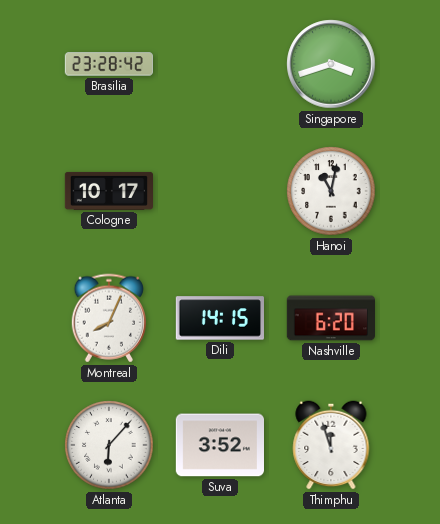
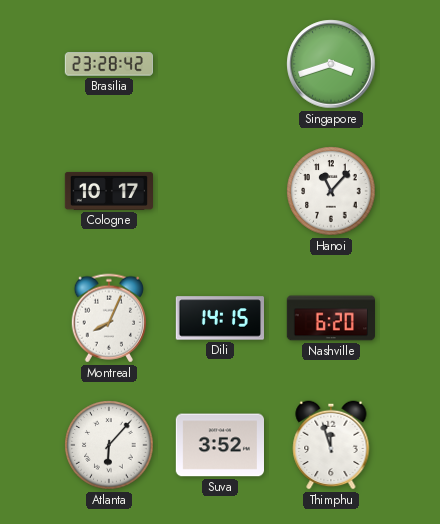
Hanoi: 11:02 -> 11:07 (331, 191)
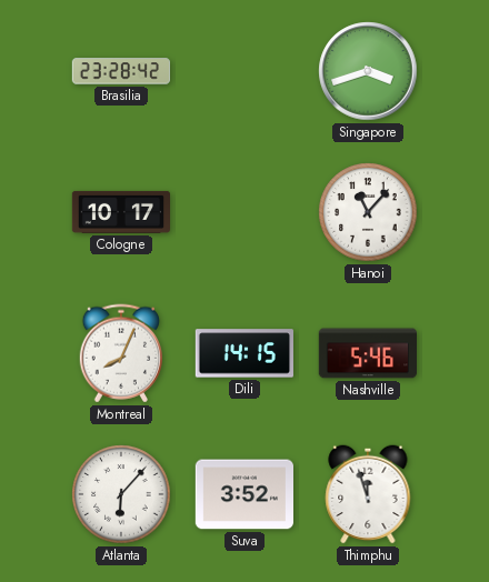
Nashville: 6:20 -> 5:46 (367, 353)
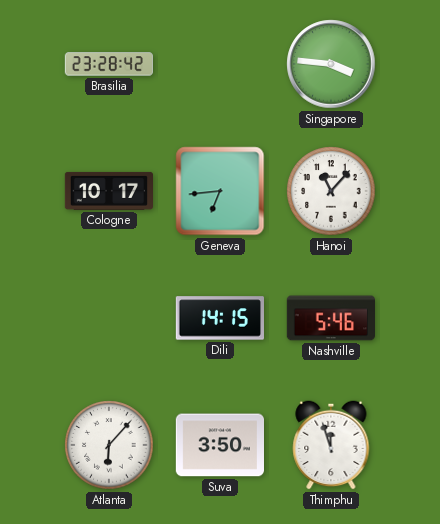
Singapore: 3:42 -> 3:46 (331, 64)
Geneva: none -> 6:44 (220, 191)
Montreal: 8:04 -> none (120, 353)
Suva: 3:52 -> 3:50 (219, 445)
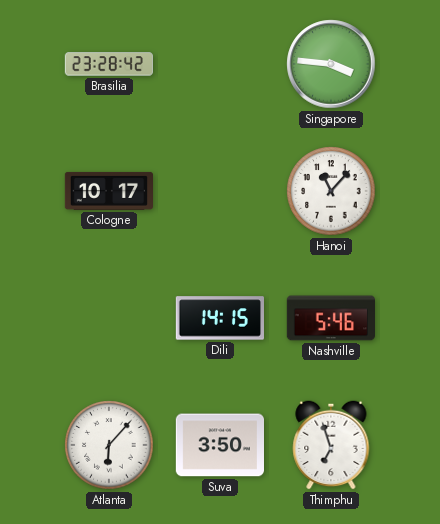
Geneva: 6:44 -> none (220, 191)
Thimphu: 11:57 -> 6:57 (331, 445)
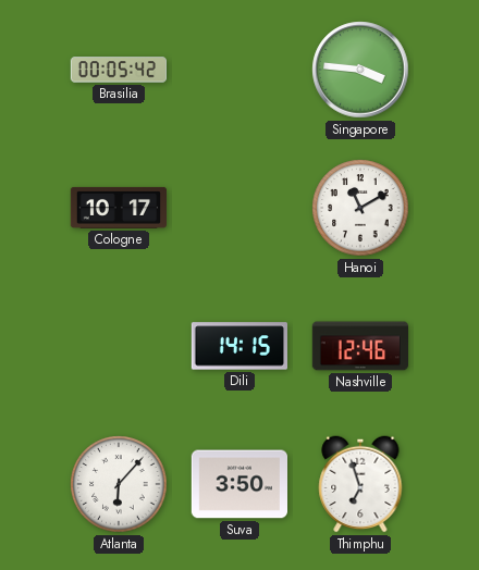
Brasilia: 23:28 -> 00:05 (118, 70)
Hanoi: 11:07 -> 11:10 (360, 208)
Nashville: 5:46 -> 12:46 (359, 346)
